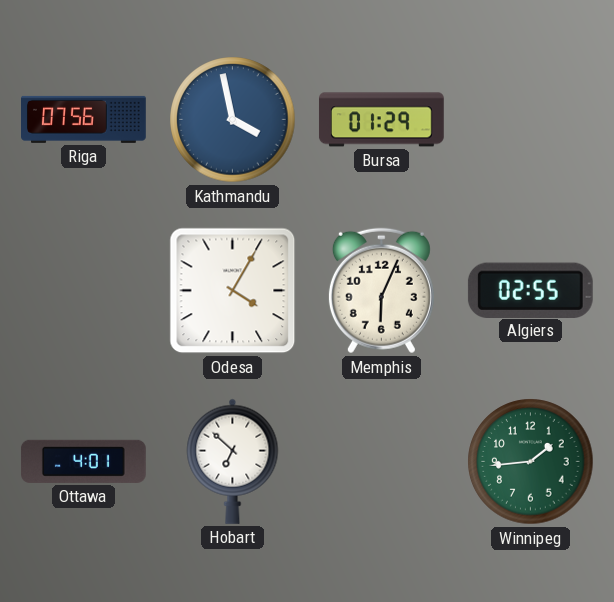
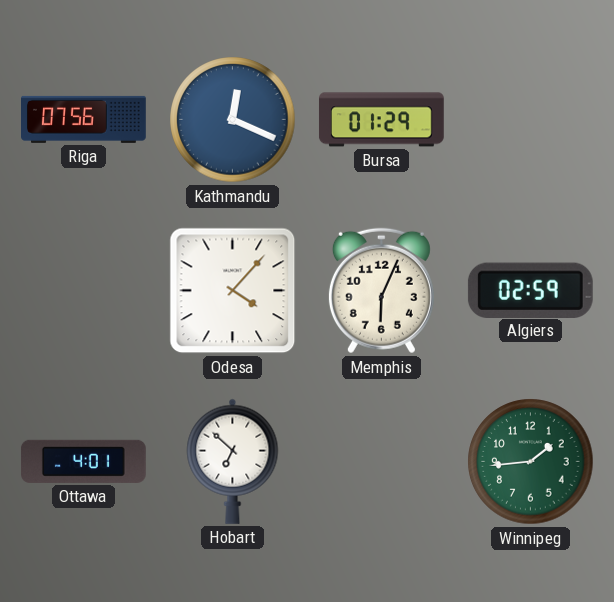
Kathmandu: 3:58 -> 12:19 (233, 120)
Odesa: 4:05 -> 4:07 (233, 291)
Algiers: 02:55 -> 02:59 (530, 290)
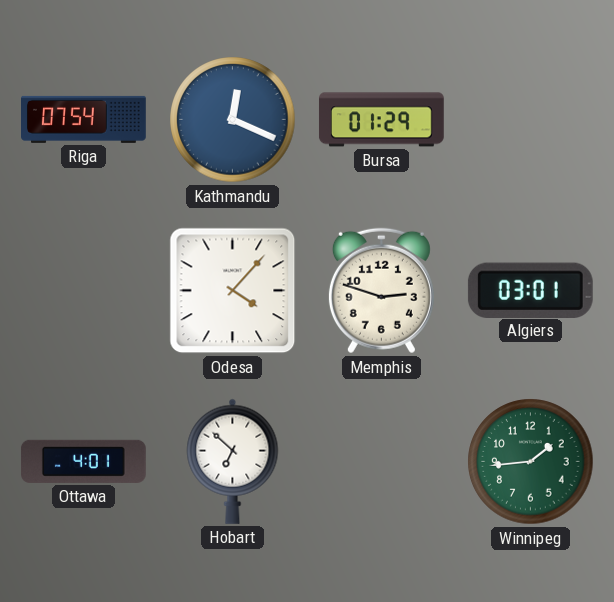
Riga: 07:56 -> 07:54 (84, 119)
Memphis: 6:04 -> 2:48 (381, 291)
Algiers: 02:59 -> 03:01 (530, 290)
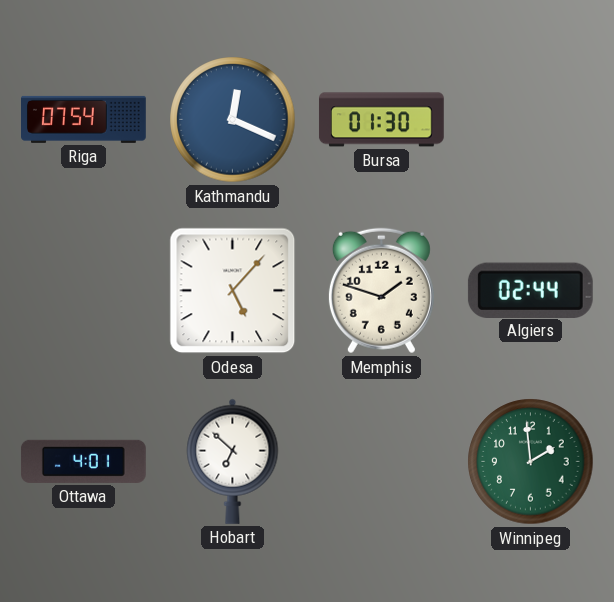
Bursa: 01:29 -> 01:30 (382, 120)
Odesa: 4:07 -> 5:07 (233, 291)
Memphis: 2:48 -> 1:48 (381, 291)
Algiers: 03:01 -> 02:44 (530, 290)
Winnipeg: 1:44 -> 1:59 (531, 462)
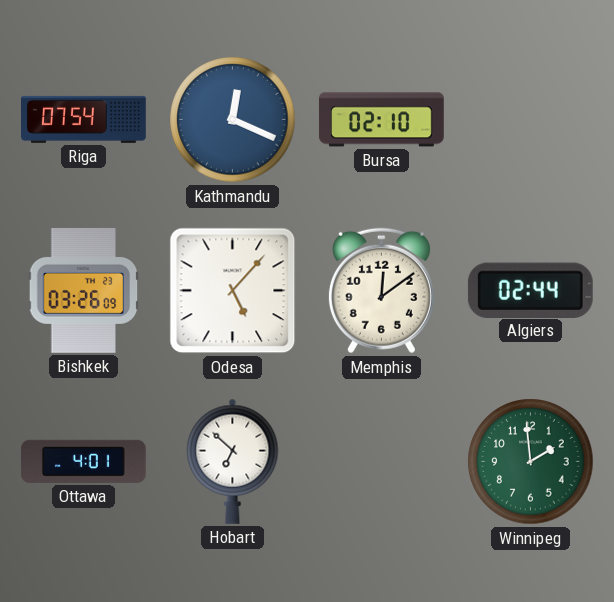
Bursa: 01:30 -> 02:10 (382, 120)
Bishkek: none -> 03:26 (84, 290)
Memphis: 1:48 -> 12:09 (381, 291)
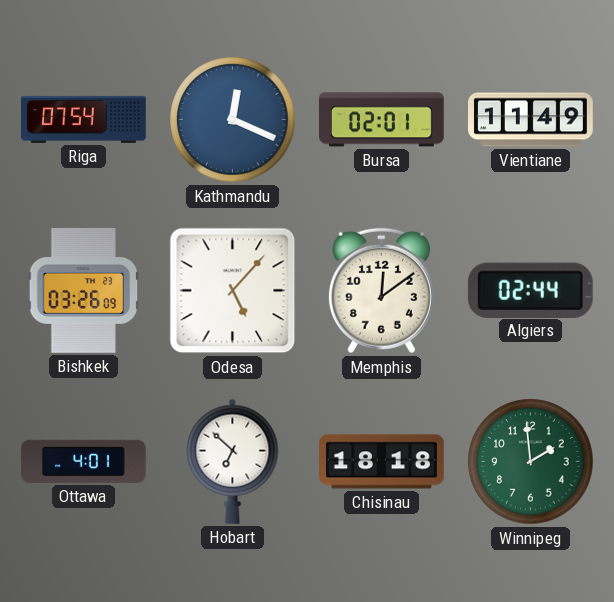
Bursa: 02:10 -> 02:01 (382, 120)
Vientiane: none -> 11:49 (531, 120)
Chisinau: none -> 18:18 (382, 462)
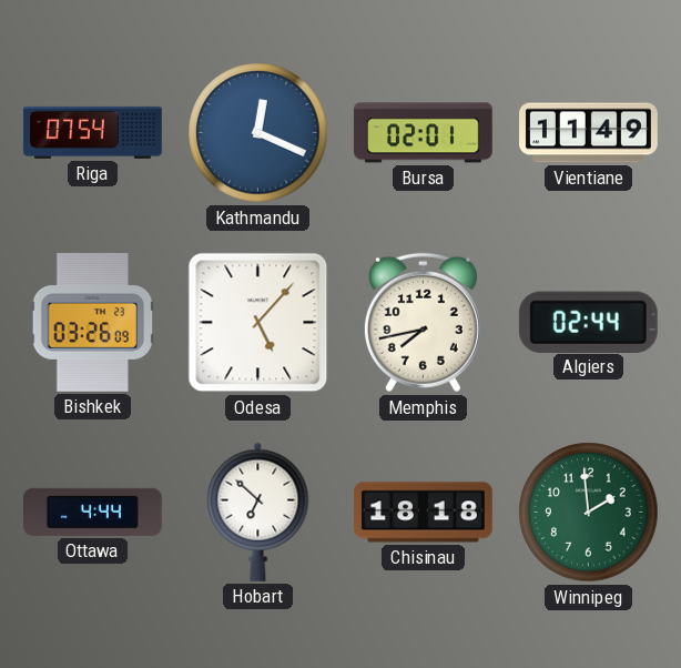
Memphis: 12:09 -> 7:43 (423, 323)
Ottawa: 4:01 -> 4:44 (92, 512)
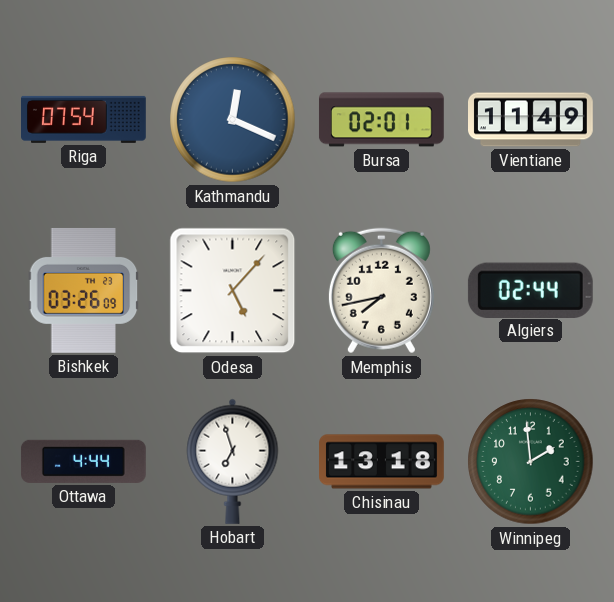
Hobart: 6:52 -> 6:57 (233, 461)
Chisinau: 18:18 -> 13:18 (382, 462)
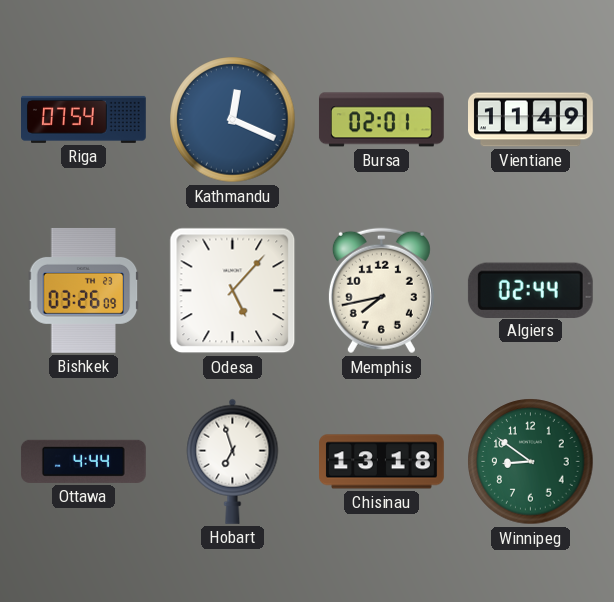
Winnipeg: 1:59 -> 8:51 (531, 462)
